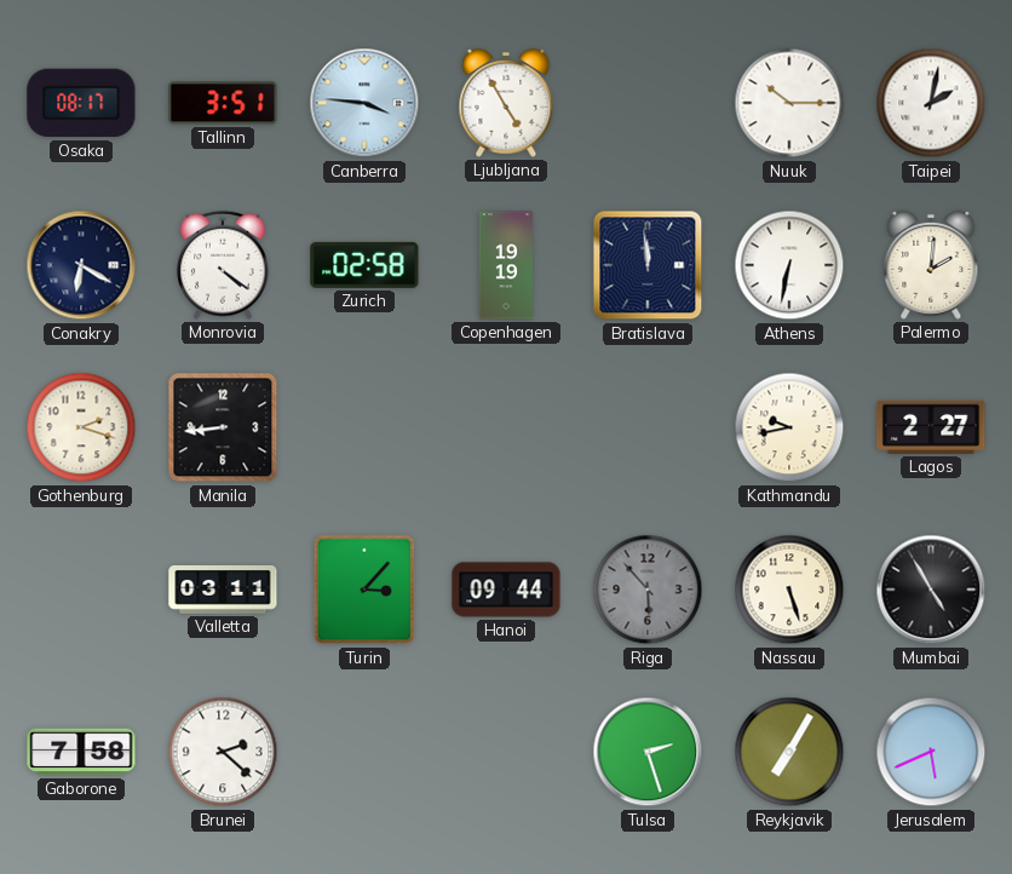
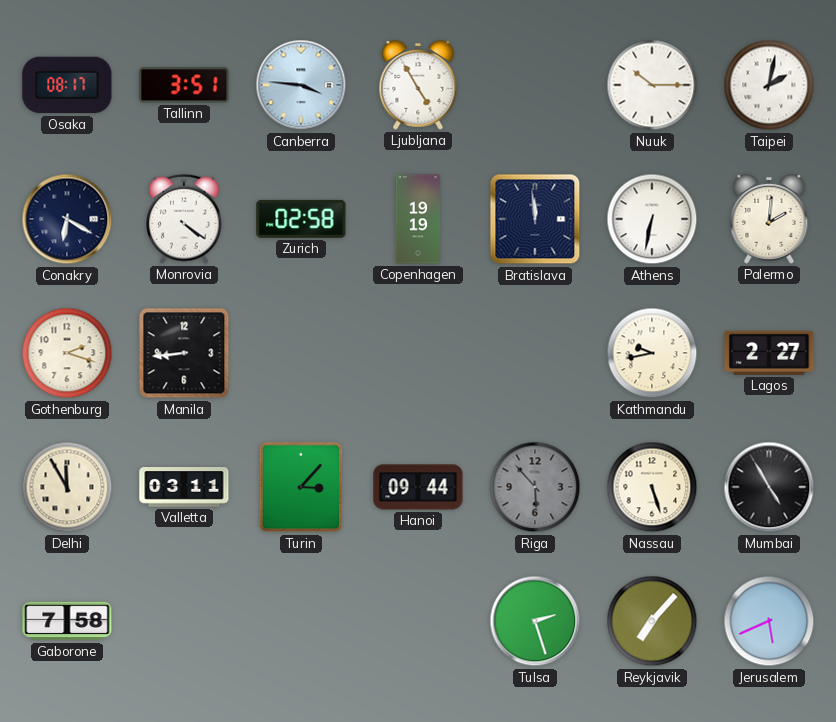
Delhi: none -> 11:55 (67, 487)
Brunei: 2:22 -> none (223, 752)
Reykjavik: 7:05 -> 7:07 (652, 621)
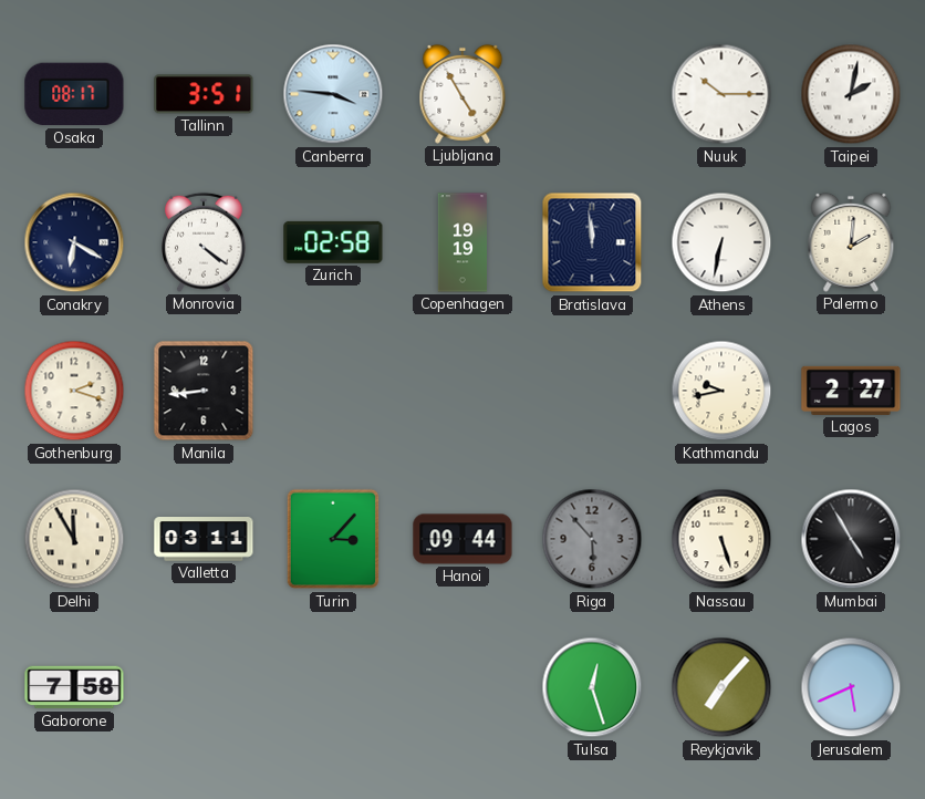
Tulsa: 2:27 -> 12:27 (592, 687)
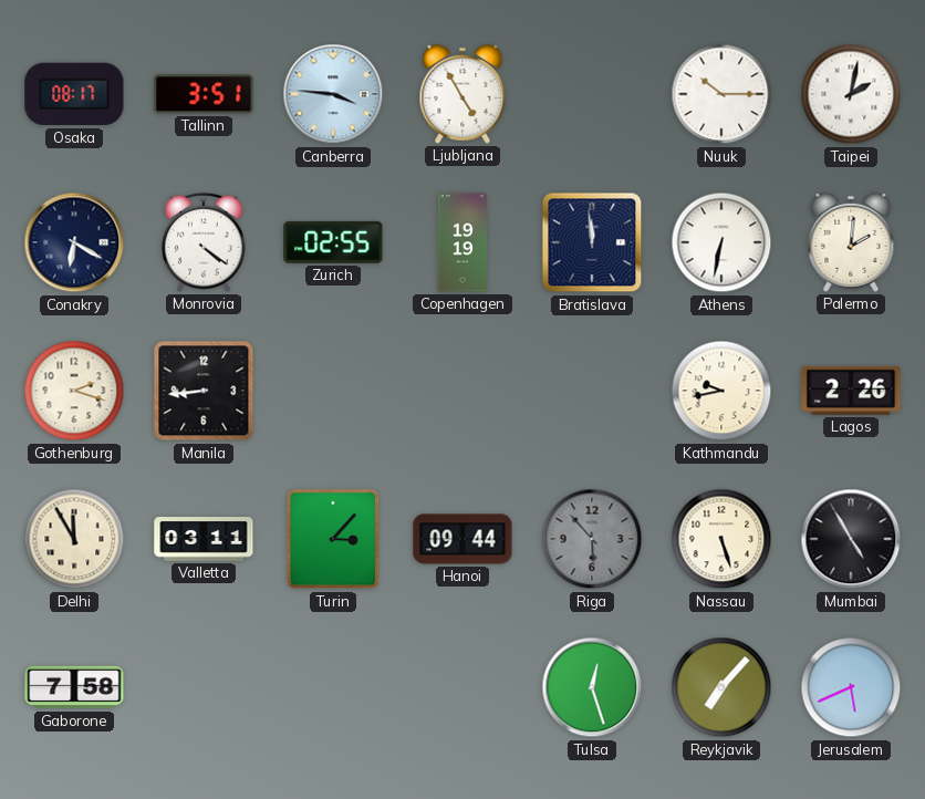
Zurich: 02:58 -> 02:55 (333, 242)
Lagos: 2:27 -> 2:26 (851, 391)
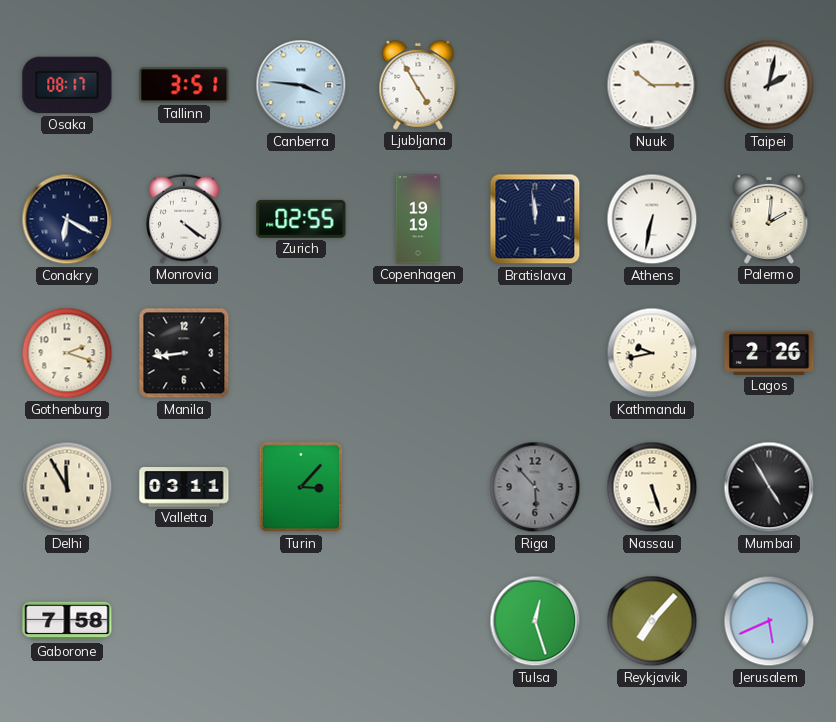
Hanoi: 09:44 -> none (462, 539)
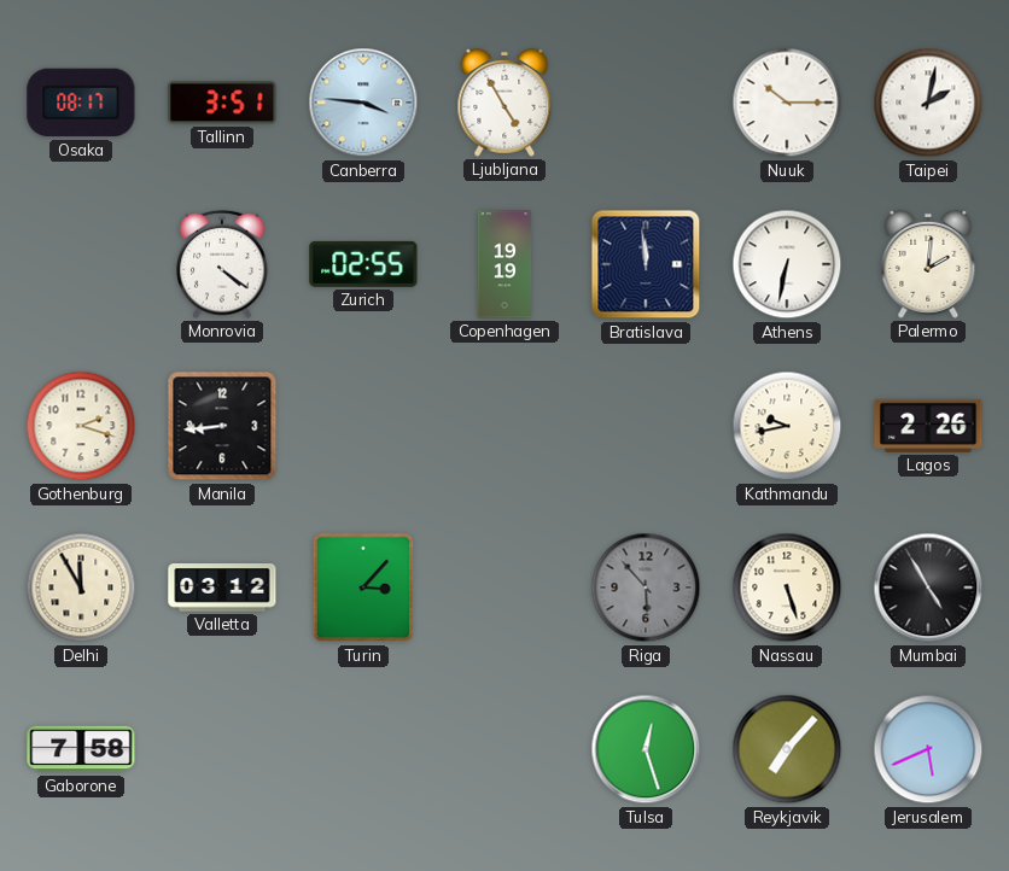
Conakry: 6:20 -> none (67, 219)
Valletta: 03:11 -> 03:12 (222, 588)
